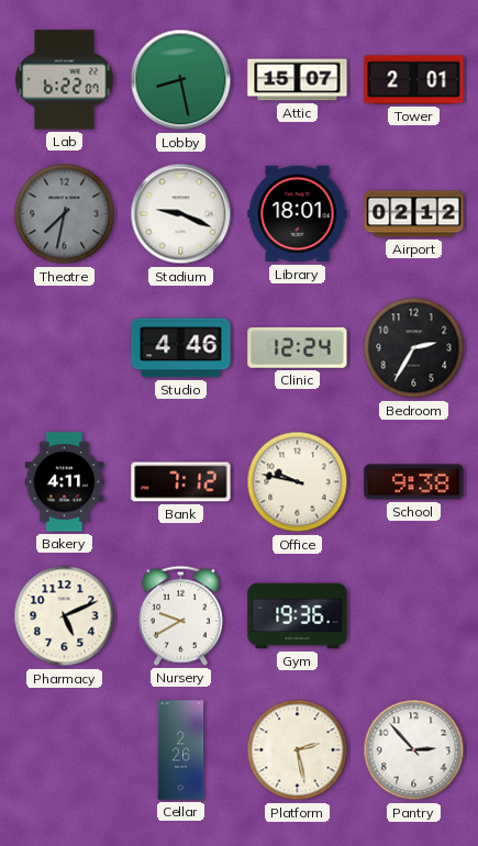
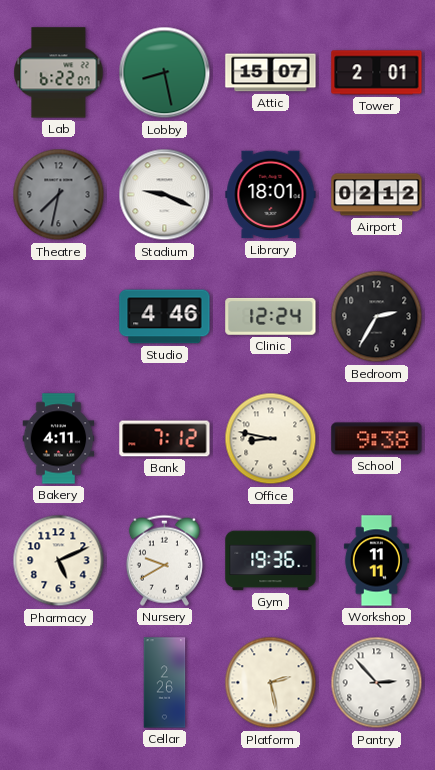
Office: 9:47 -> 8:47 (271, 439)
Workshop: none -> 11:11 (376, 561)
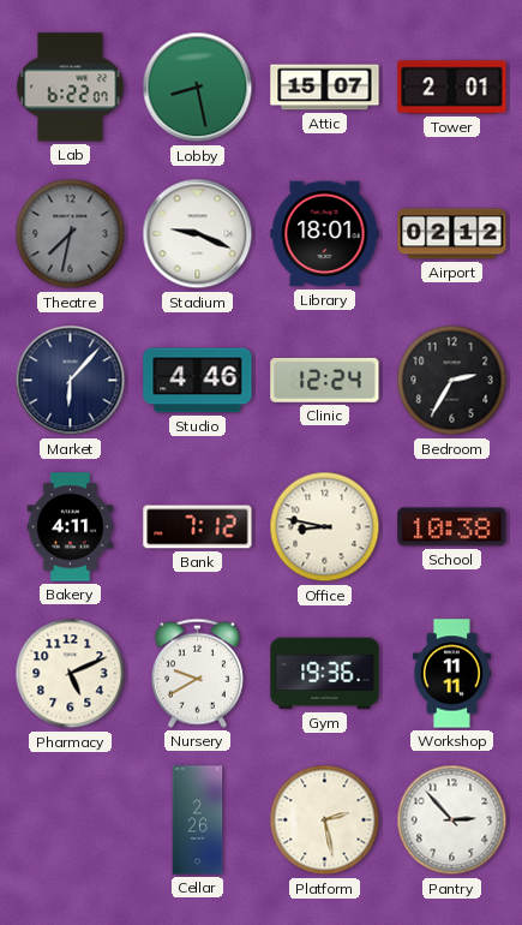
Market: none -> 6:07 (71, 381)
School: 9:38 -> 10:38 (452, 527)
